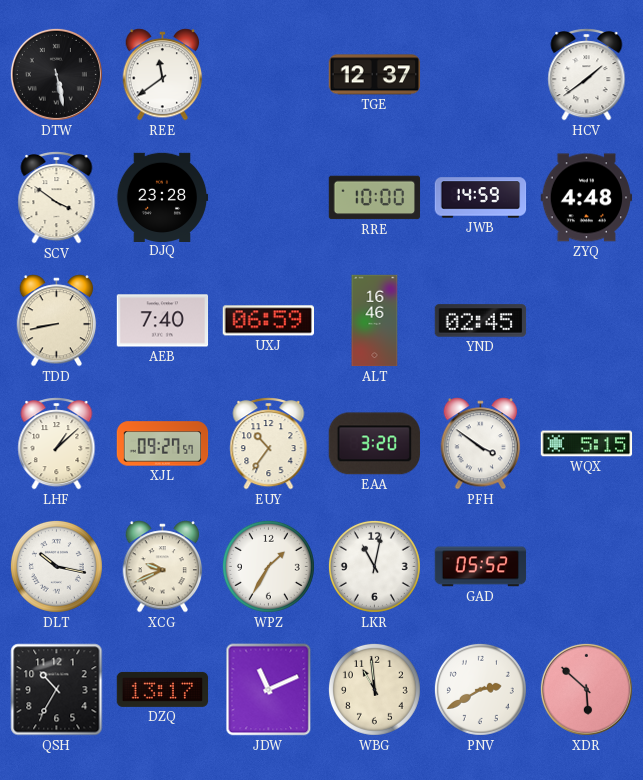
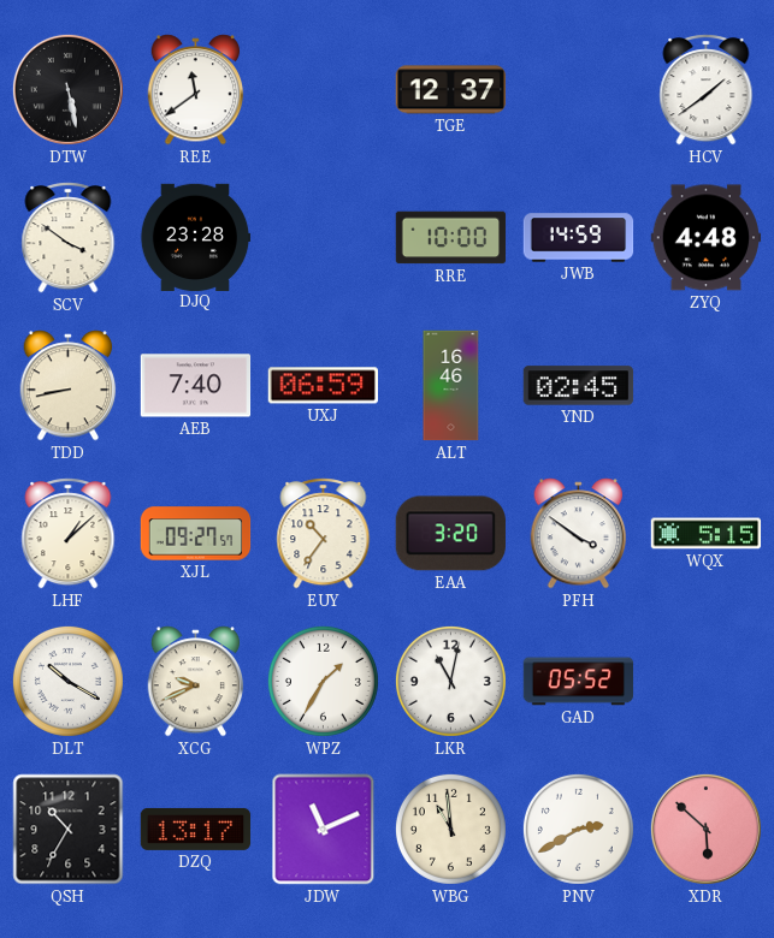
DLT: 10:17 -> 10:20 (67, 681)
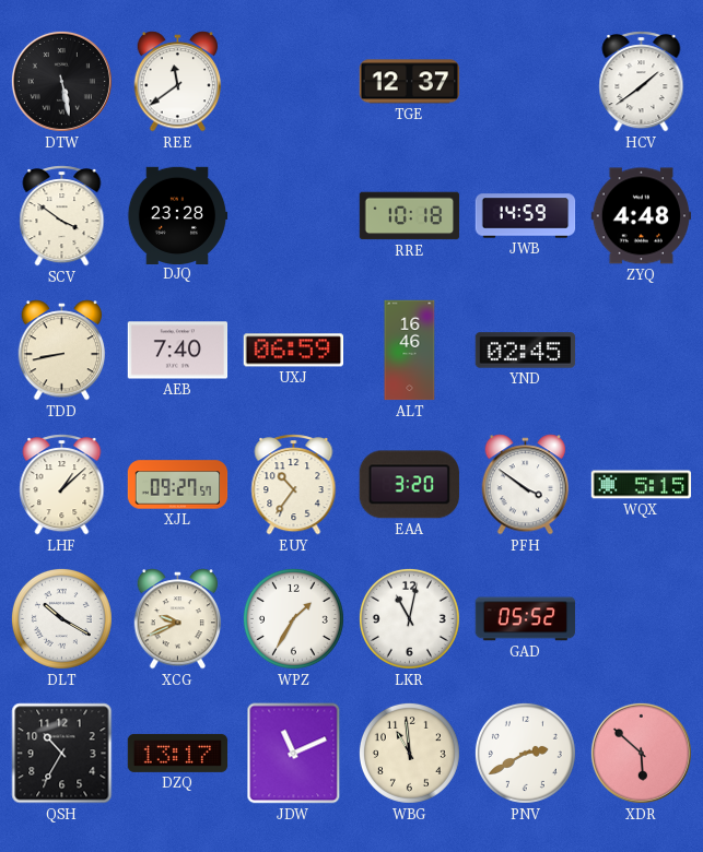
RRE: 10:00 -> 10:18 (410, 216)
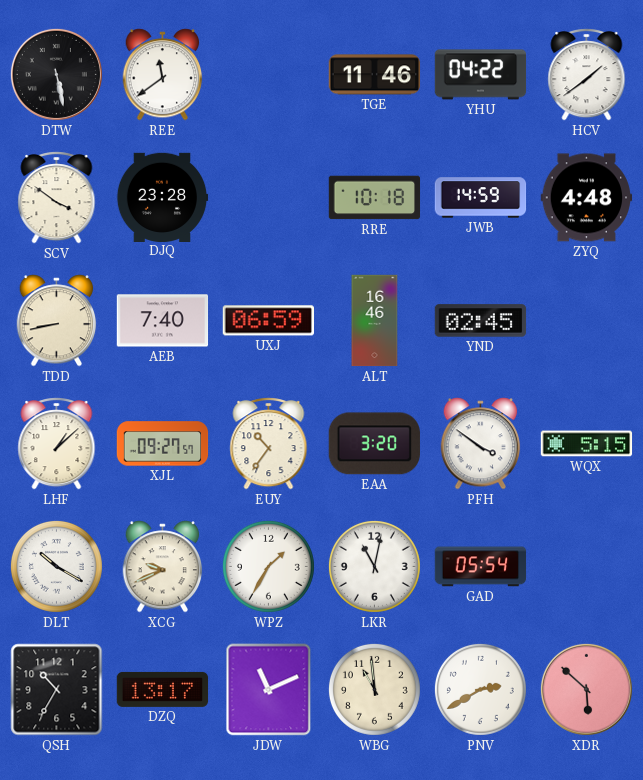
TGE: 12:37 -> 11:46 (375, 75)
YHU: none -> 04:22 (481, 75)
GAD: 05:52 -> 05:54 (481, 567)
